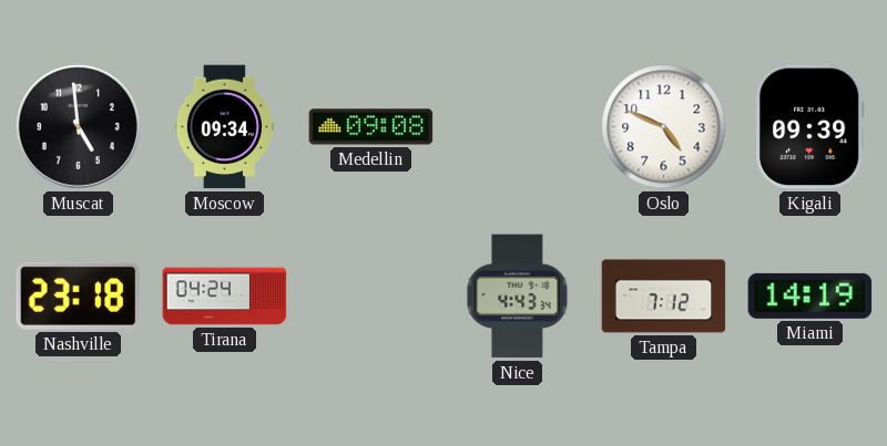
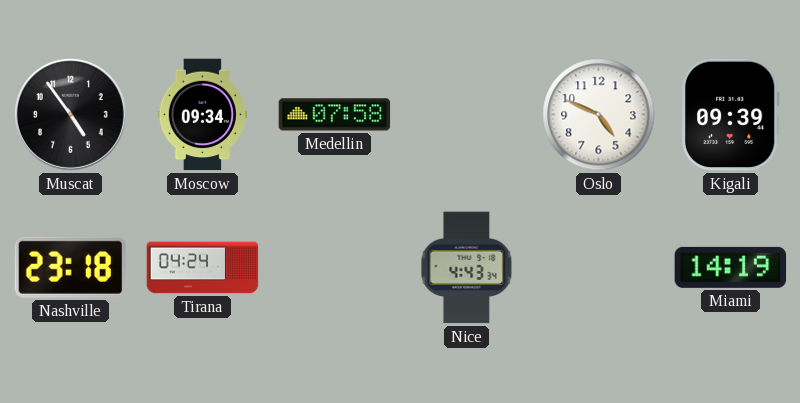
Muscat: 4:59 -> 4:54 (70, 114)
Medellin: 09:08 -> 07:58 (335, 115)
Tampa: 7:12 -> none (664, 297)
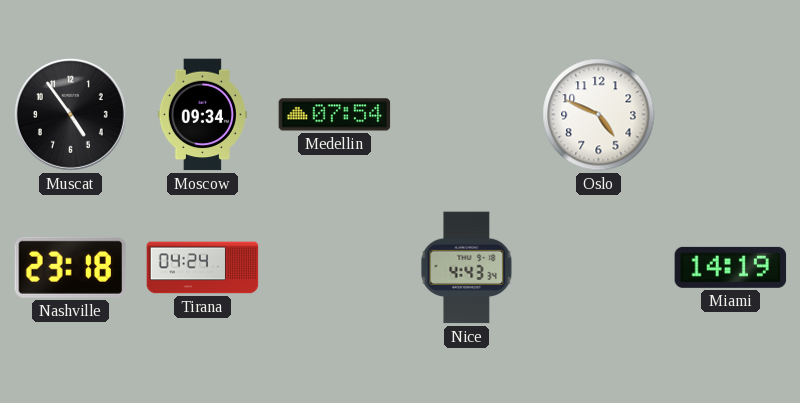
Medellin: 07:58 -> 07:54 (335, 115)
Kigali: 09:39 -> none (730, 115)
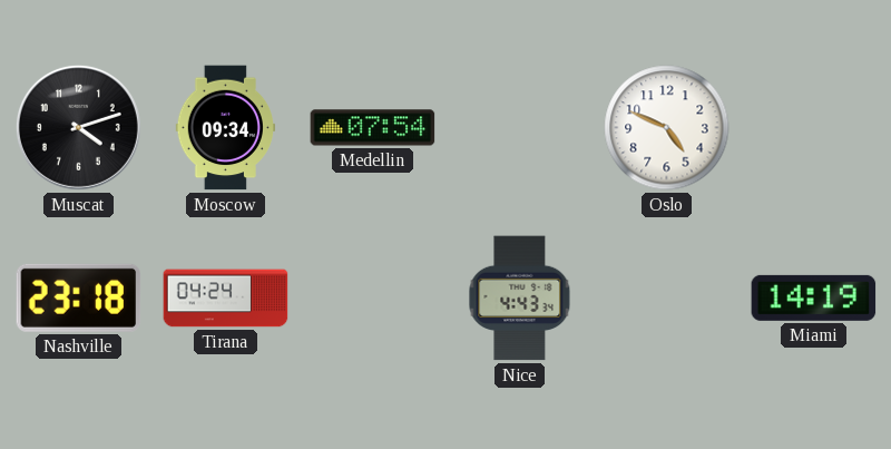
Muscat: 4:54 -> 4:12 (78, 127)
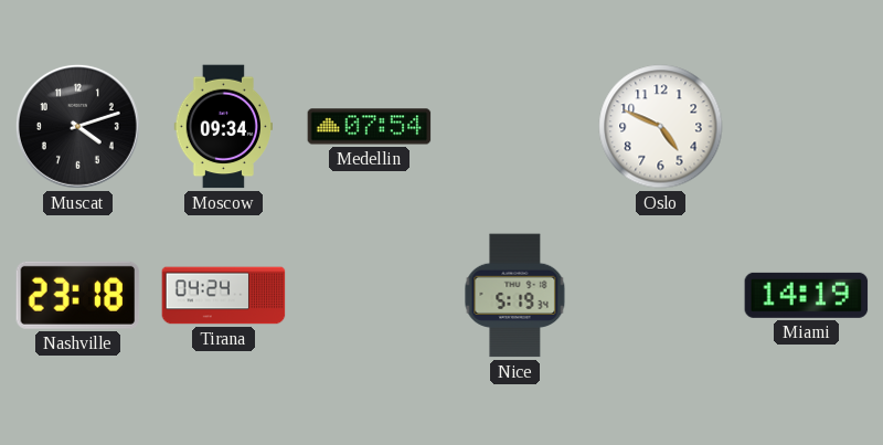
Nice: 4:43 -> 5:19 (515, 296)
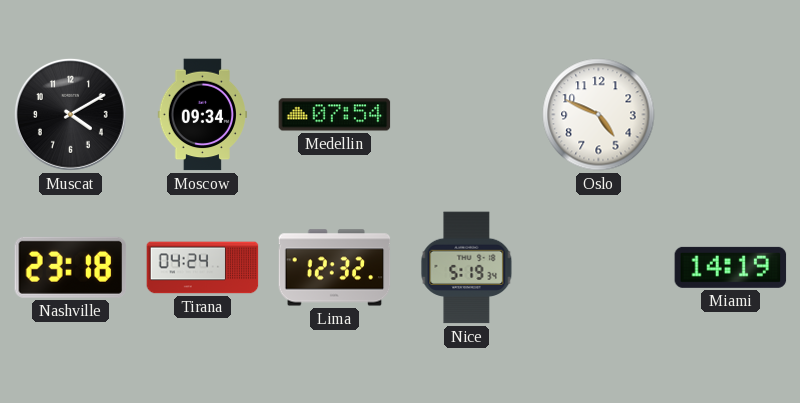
Muscat: 4:12 -> 4:10 (70, 114)
Lima: none -> 12:32 (335, 268)
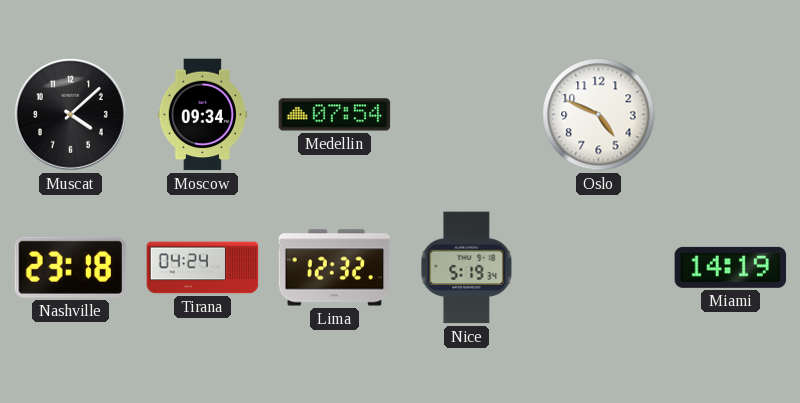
Muscat: 4:10 -> 4:08 (70, 114)
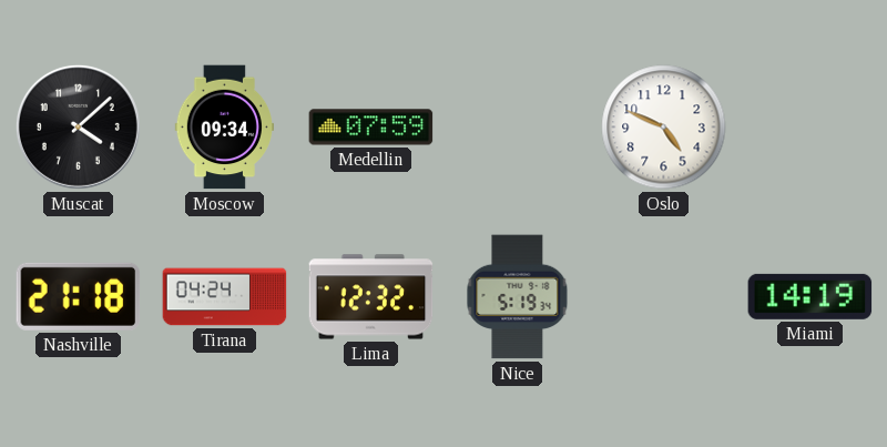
Medellin: 07:54 -> 07:59 (371, 128)
Nashville: 23:18 -> 21:18 (79, 296)
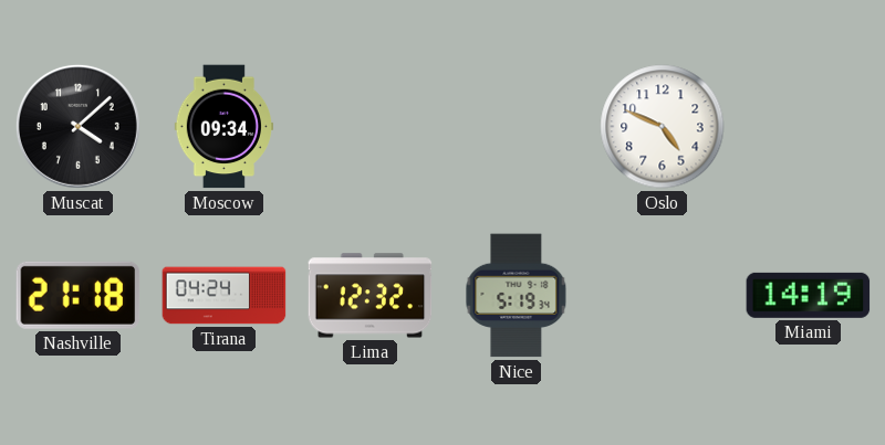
Medellin: 07:59 -> none (371, 128)
